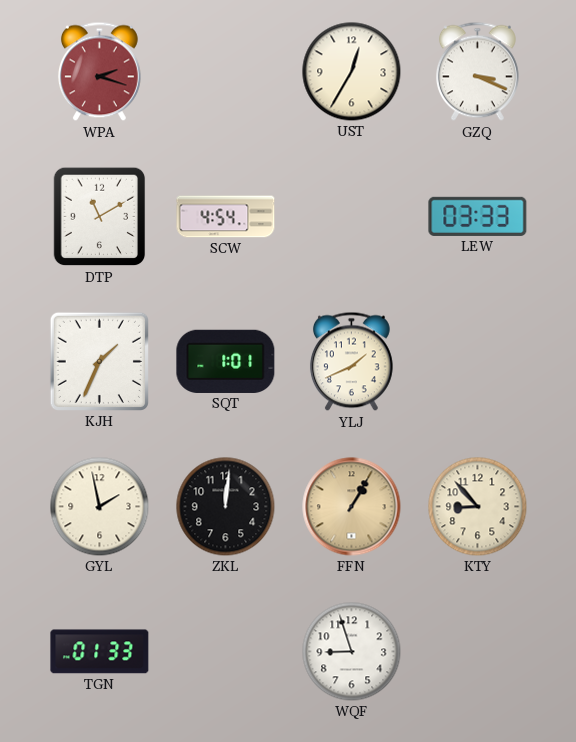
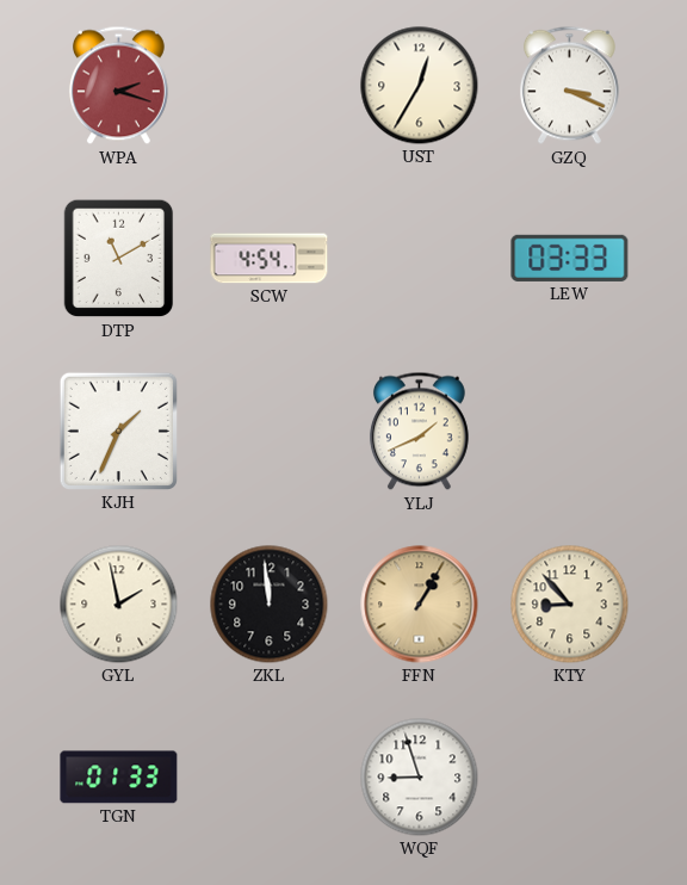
SQT: 1:01 -> none (226, 361)
ZKL: 12:01 -> 11:59 (270, 605)
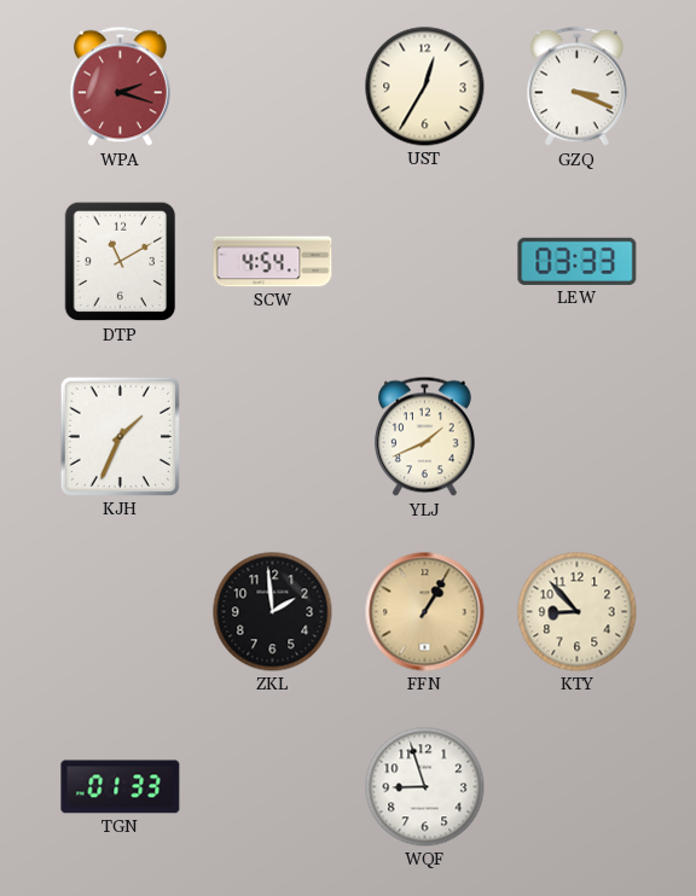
GYL: 1:58 -> none (119, 605)
ZKL: 11:59 -> 1:59 (273, 612)
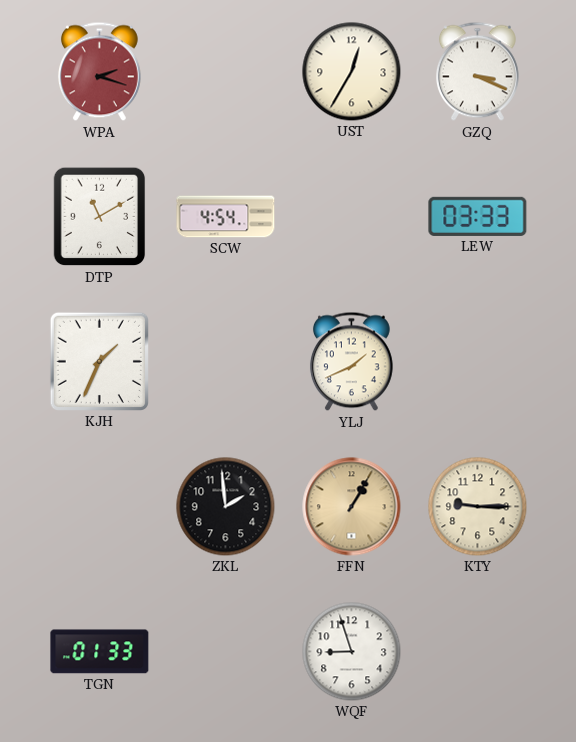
KTY: 8:53 -> 9:15 (478, 507)
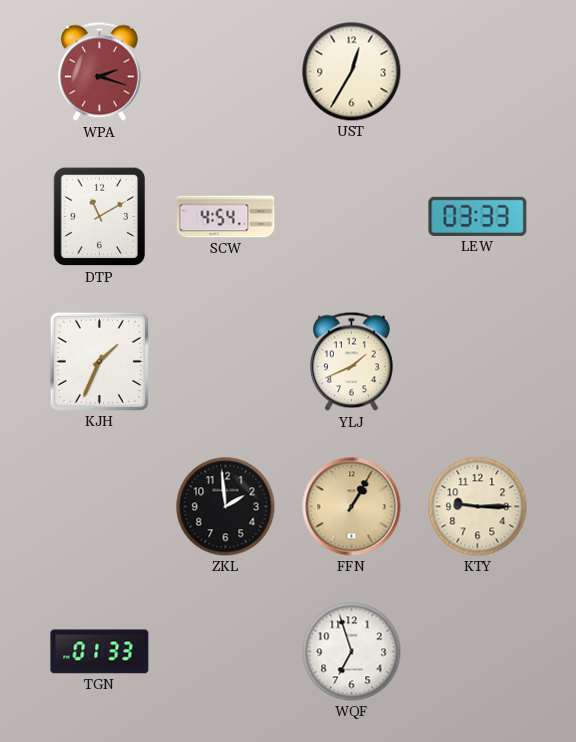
GZQ: 3:19 -> none (477, 72)
WQF: 8:57 -> 6:57 (352, 652)
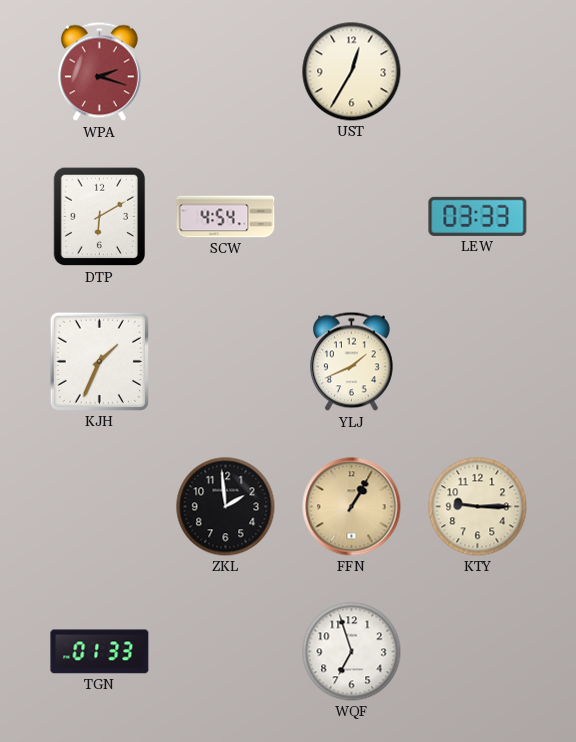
DTP: 11:10 -> 6:10 (100, 217)
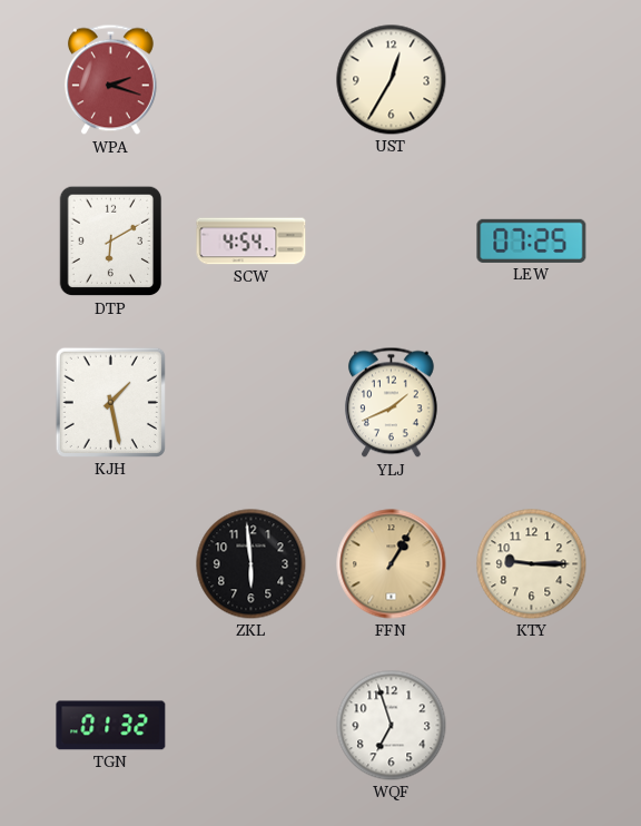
LEW: 03:33 -> 07:25 (532, 240)
KJH: 1:34 -> 1:28 (110, 402)
ZKL: 1:59 -> 5:59 (252, 564)
TGN: 01:33 -> 01:32 (111, 726)
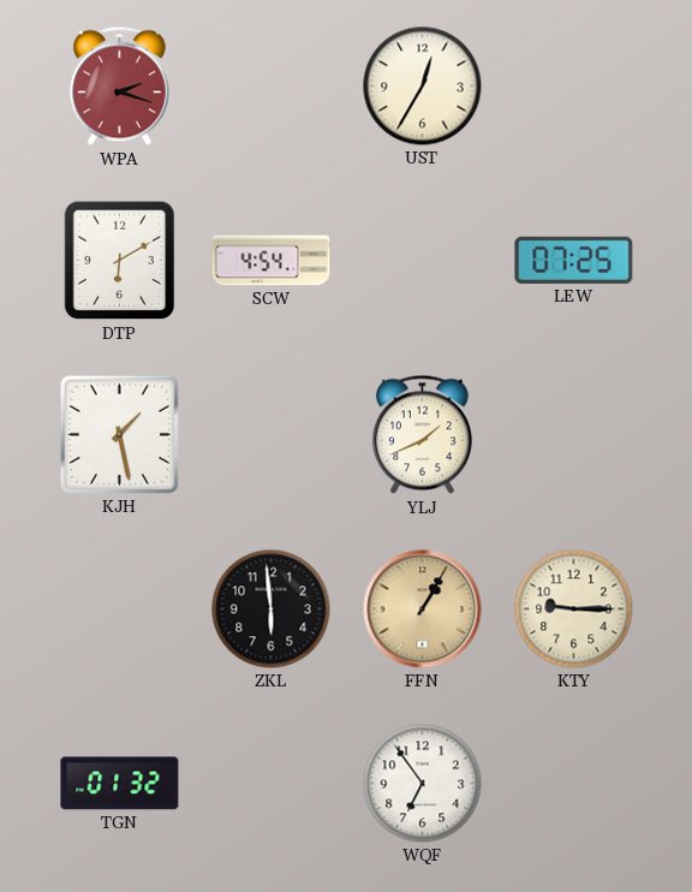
WQF: 6:57 -> 6:54 (423, 784)
